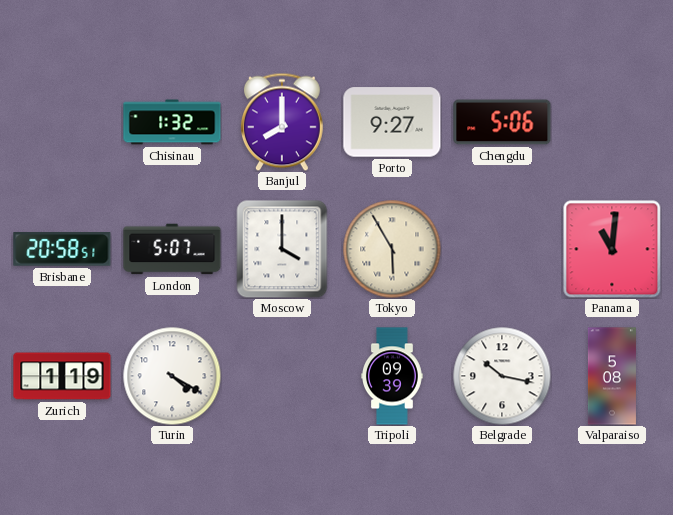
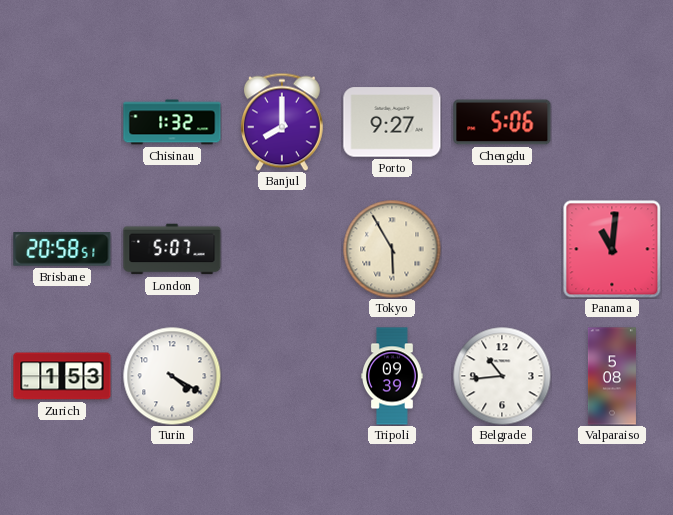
Moscow: 4:00 -> none (282, 249)
Zurich: 1:19 -> 1:53 (62, 376)
Belgrade: 10:17 -> 10:44 (502, 376)
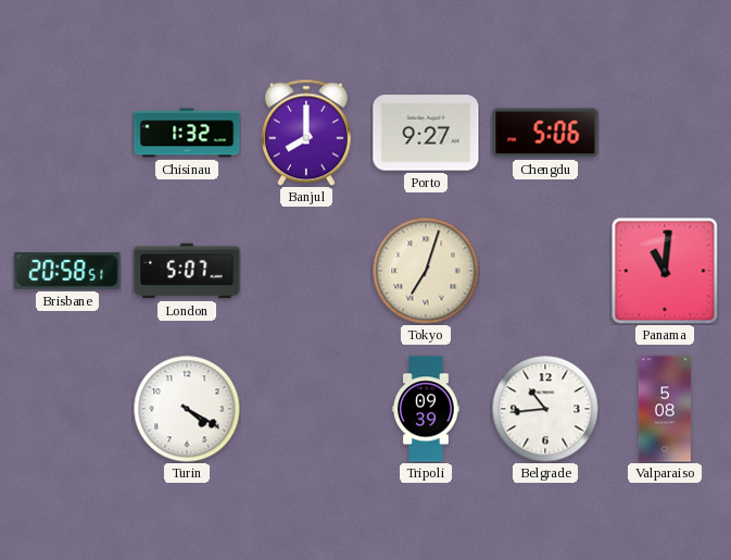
Tokyo: 5:55 -> 7:03 (426, 271)
Zurich: 1:53 -> none (62, 376)
